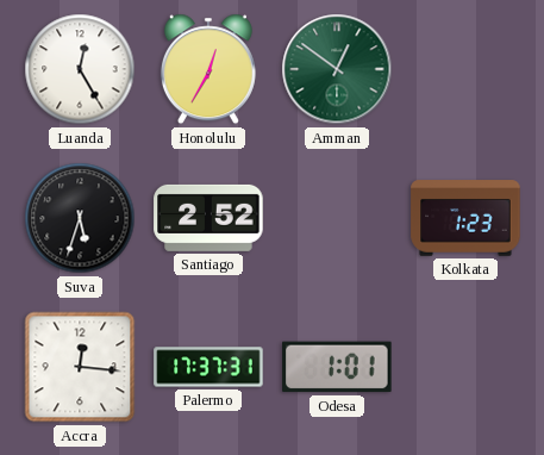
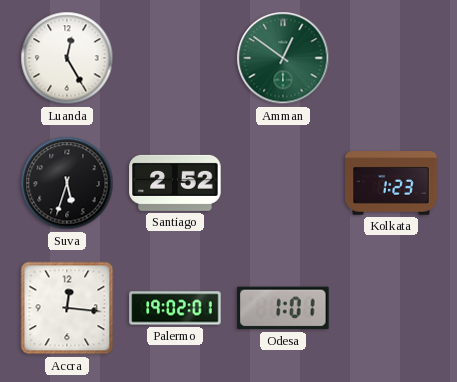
Honolulu: 12:35 -> none (208, 69)
Palermo: 17:37 -> 19:02 (175, 308)
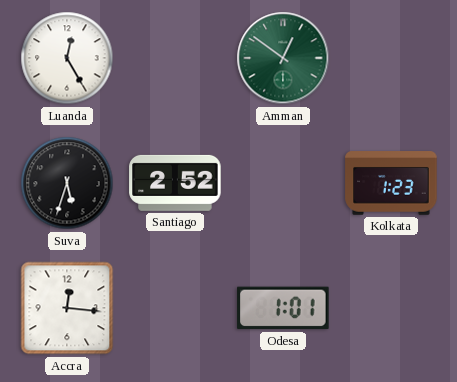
Palermo: 19:02 -> none (175, 308)
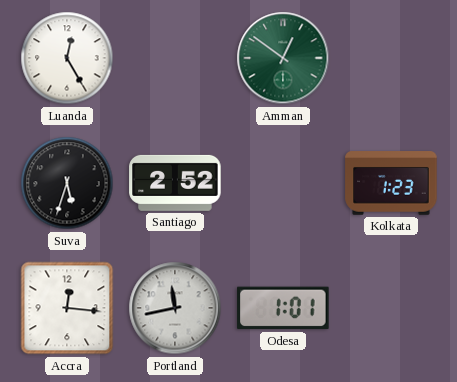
Portland: none -> 11:43 (175, 308)
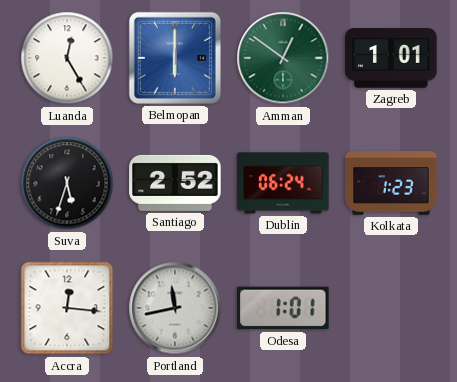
Belmopan: none -> 6:00 (175, 58)
Zagreb: none -> 1:01 (391, 58)
Dublin: none -> 06:24 (283, 183)
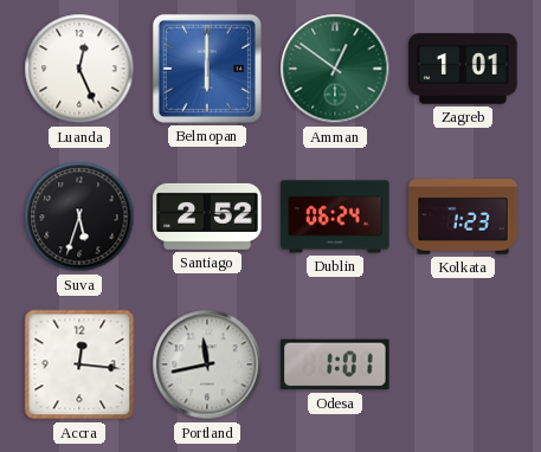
Luanda: 12:25 -> 12:26 (79, 69)
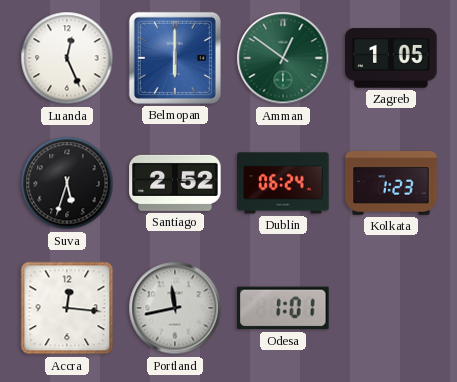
Zagreb: 1:01 -> 1:05 (391, 58)
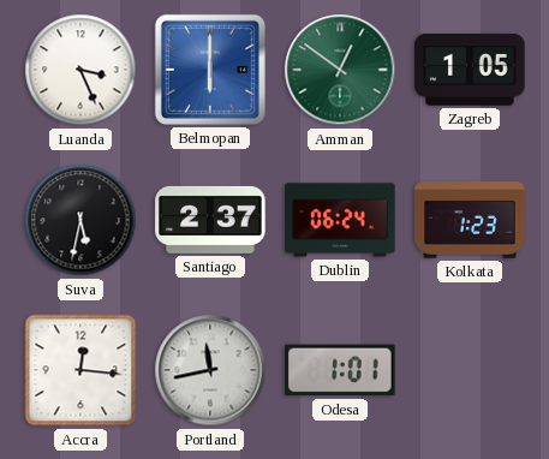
Luanda: 12:26 -> 3:26 (80, 70)
Suva: 5:33 -> 5:32 (80, 220)
Santiago: 2:52 -> 2:37 (210, 220)
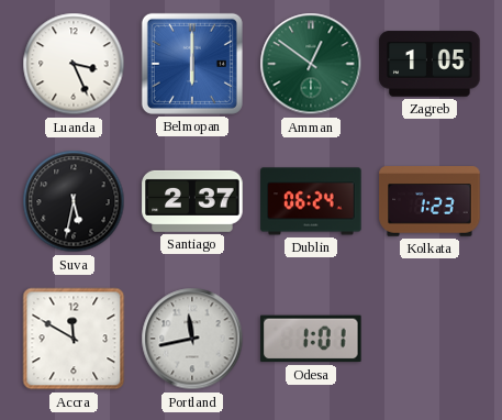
Accra: 12:16 -> 11:50 (74, 339)
